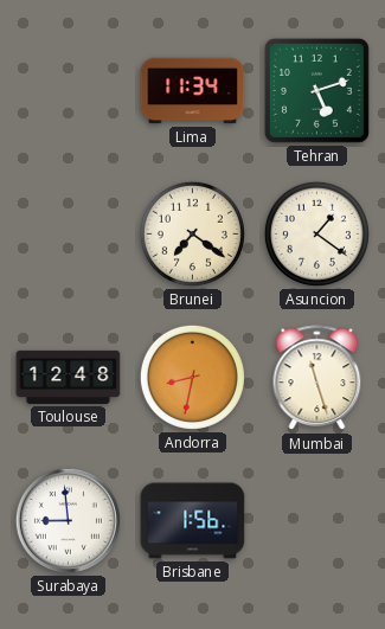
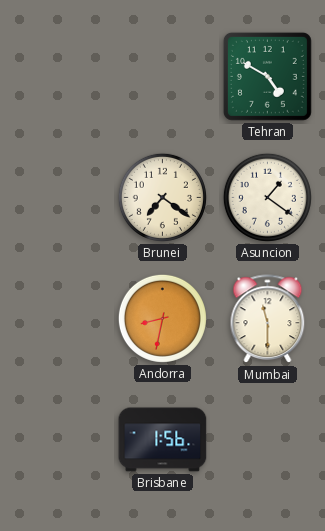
Lima: 11:34 -> none (193, 91)
Tehran: 5:12 -> 4:50 (267, 76)
Toulouse: 12:48 -> none (69, 377)
Mumbai: 11:27 -> 11:30 (268, 319)
Surabaya: 8:59 -> none (68, 520)
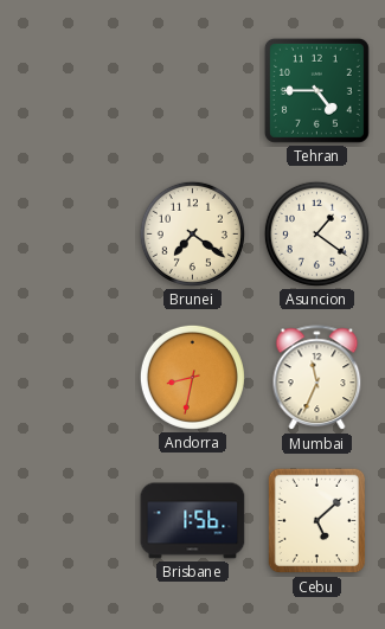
Tehran: 4:50 -> 4:45 (316, 90)
Mumbai: 11:30 -> 11:34 (317, 378)
Cebu: none -> 5:08 (317, 521)
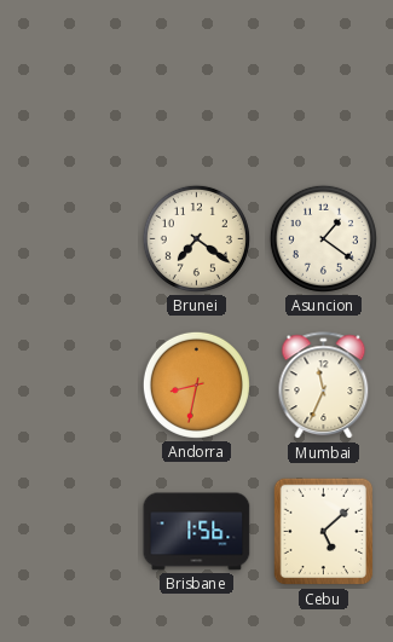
Tehran: 4:45 -> none (316, 90)
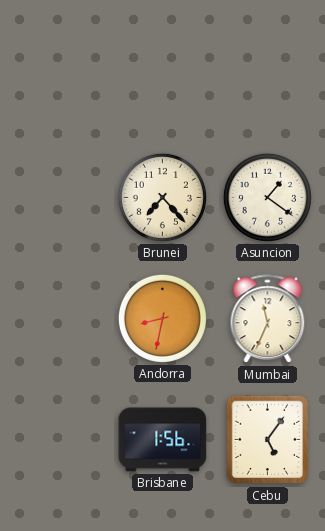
Brunei: 7:21 -> 7:23 (162, 197)
Cebu: 5:08 -> 5:06 (268, 440)
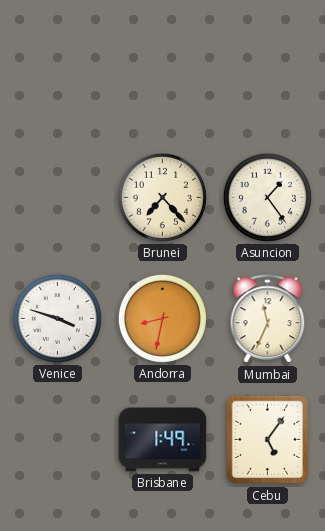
Asuncion: 1:21 -> 1:24 (267, 197)
Venice: none -> 3:48 (57, 318)
Brisbane: 1:56 -> 1:49 (163, 440)
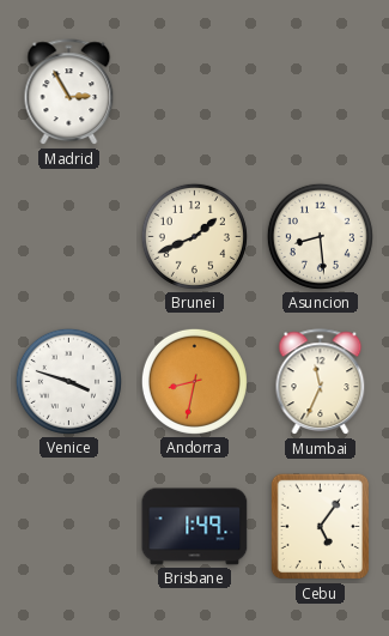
Madrid: none -> 2:55 (69, 92)
Brunei: 7:23 -> 1:41 (194, 236)
Asuncion: 1:24 -> 8:29 (320, 236)
